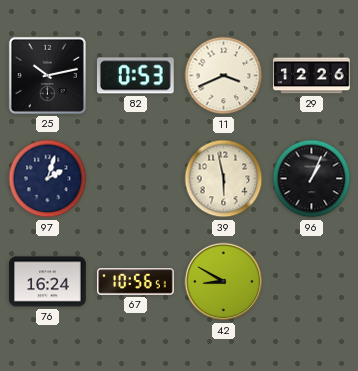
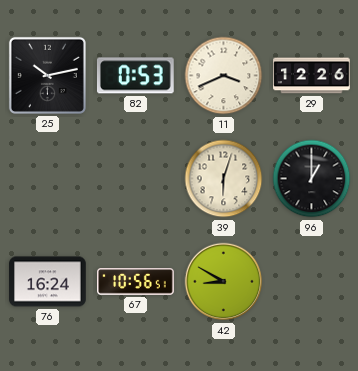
97: 2:03 -> none (48, 179)
39: 5:58 -> 6:03 (224, 179)
96: 1:04 -> 1:00 (312, 179)
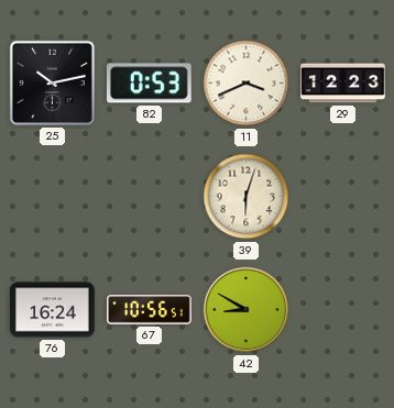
29: 12:26 -> 12:23 (343, 84)
96: 1:00 -> none (312, 179)
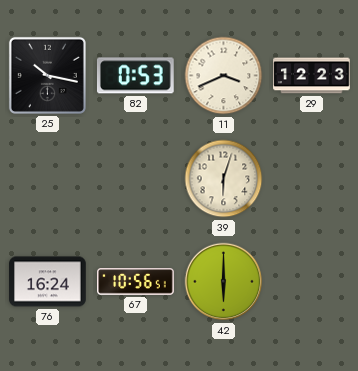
25: 10:13 -> 10:17 (47, 75)
42: 8:50 -> 6:00 (224, 282)
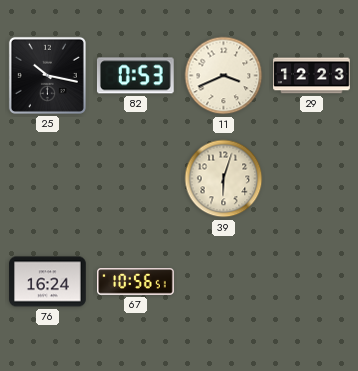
42: 6:00 -> none (224, 282)
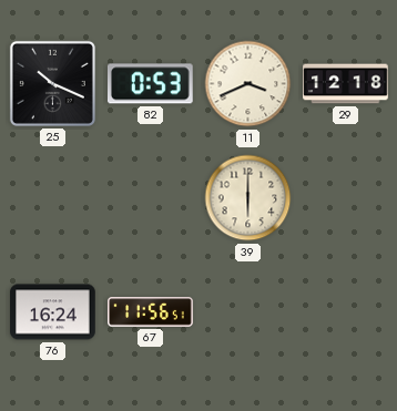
25: 10:17 -> 10:19 (52, 83)
29: 12:23 -> 12:18 (346, 84)
39: 6:03 -> 6:00 (248, 198)
67: 10:56 -> 11:56 (151, 312)
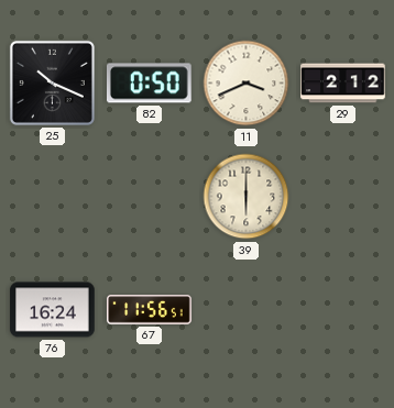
82: 0:53 -> 0:50 (150, 84)
29: 12:18 -> 2:12 (343, 84)
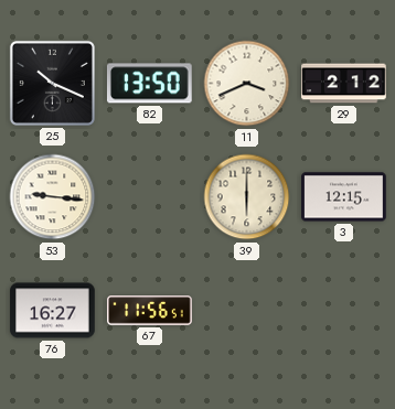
82: 0:50 -> 13:50 (150, 84)
53: none -> 9:16 (53, 197)
3: none -> 12:15 (344, 197)
76: 16:24 -> 16:27 (53, 311)
